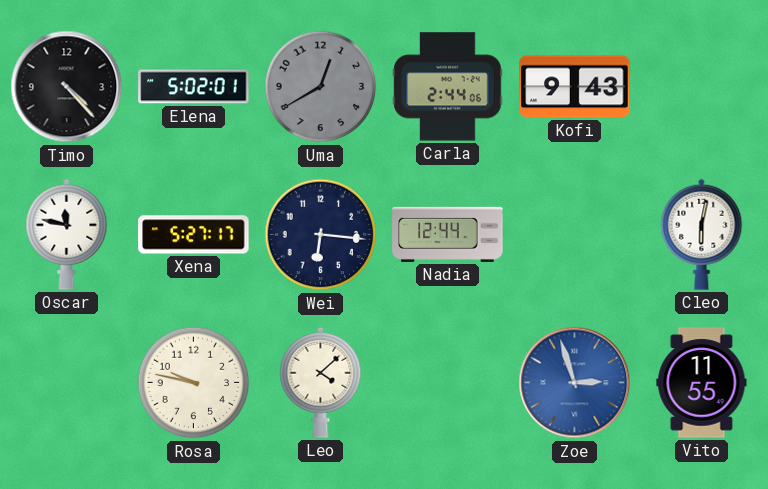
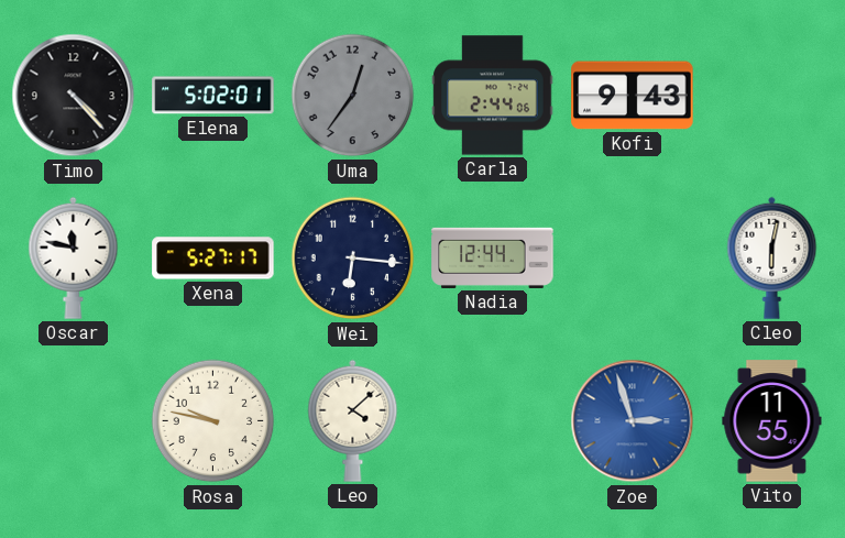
Uma: 12:40 -> 12:36 (353, 96)
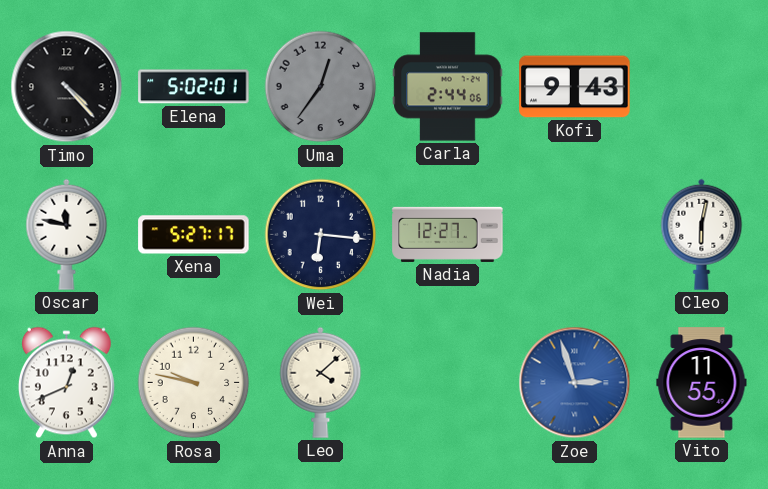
Nadia: 12:44 -> 12:27 (448, 234)
Anna: none -> 12:41 (66, 383)
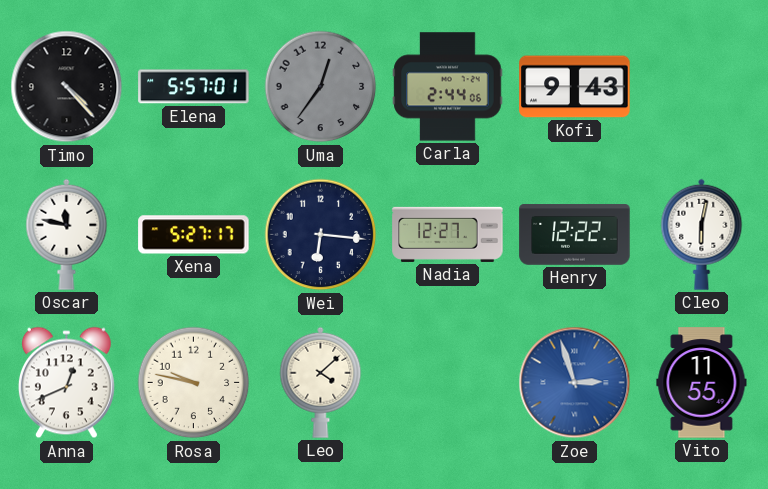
Elena: 5:02 -> 5:57 (194, 87)
Henry: none -> 12:22 (575, 235)
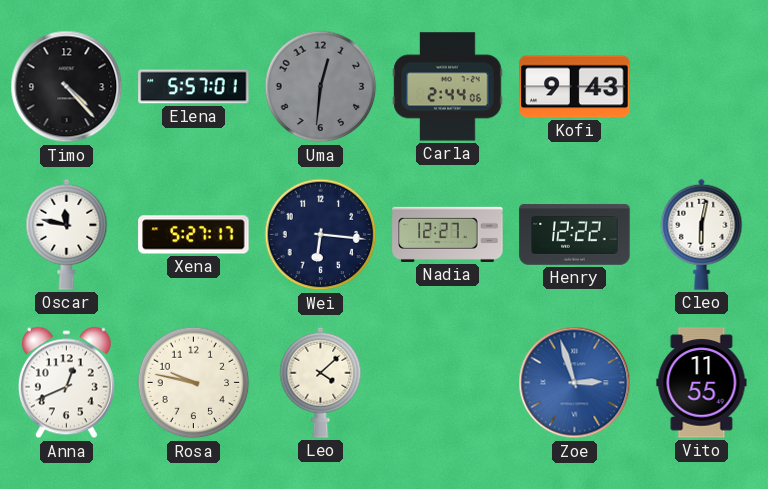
Uma: 12:36 -> 12:31 (321, 87)
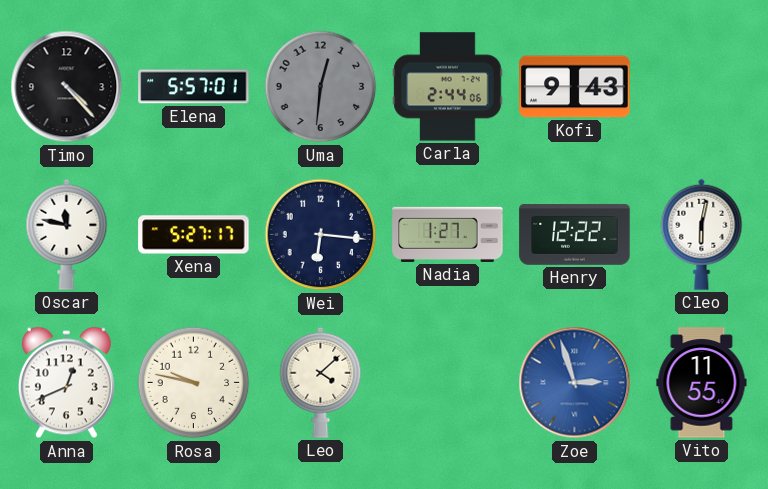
Nadia: 12:27 -> 1:27 (448, 234)
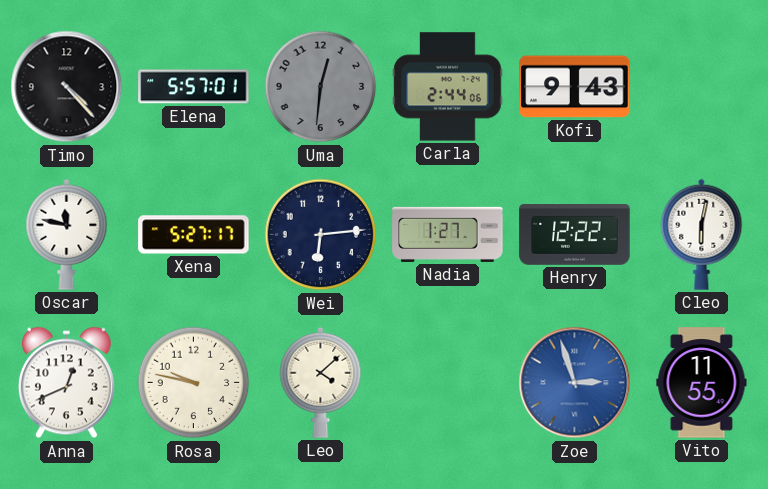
Wei: 6:16 -> 6:14 (321, 235)
